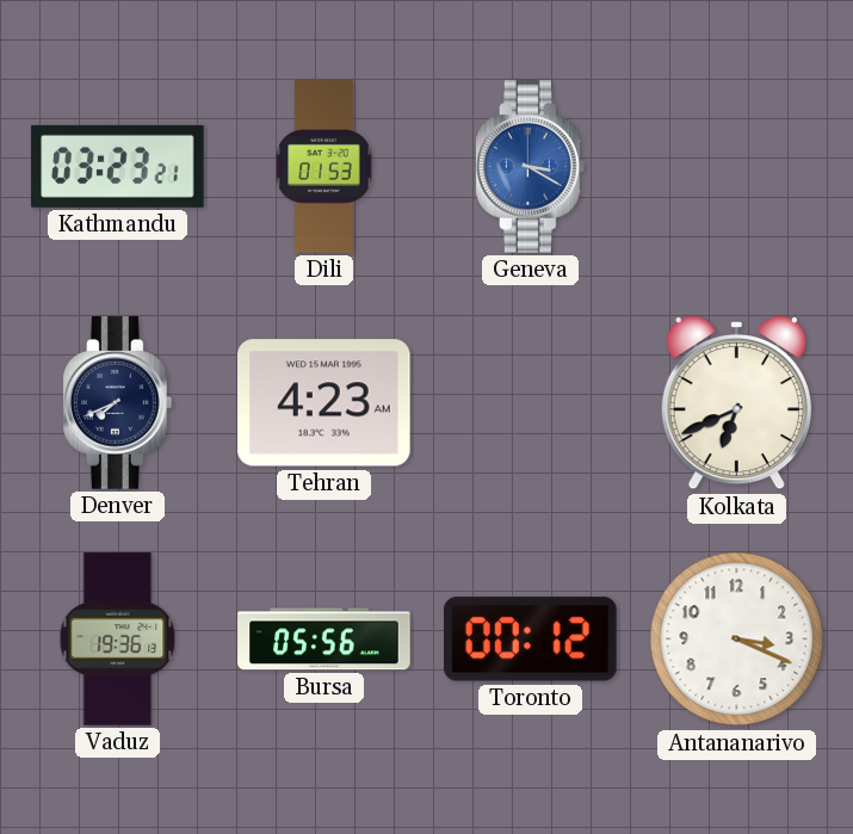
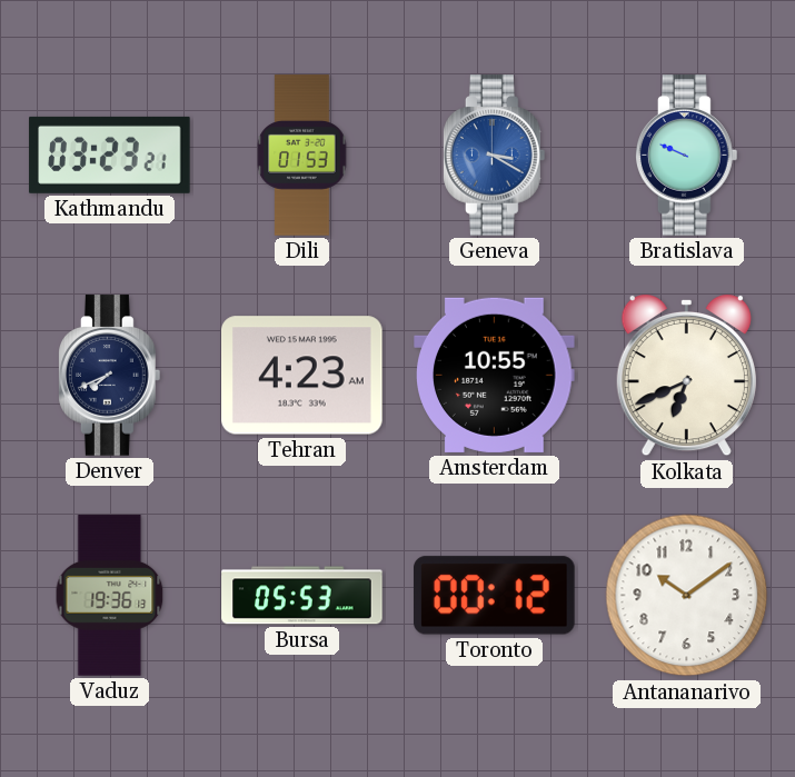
Bratislava: none -> 9:49 (687, 156)
Amsterdam: none -> 10:55 (495, 375)
Bursa: 05:56 -> 05:53 (302, 596)
Antananarivo: 3:19 -> 10:09 (687, 596)
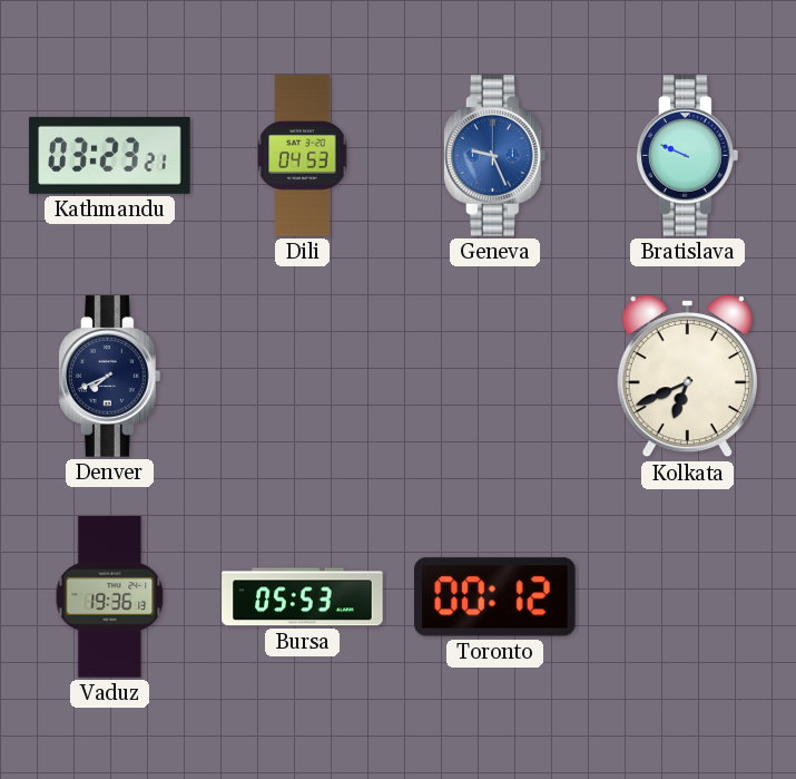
Dili: 01:53 -> 04:53 (303, 156)
Geneva: 3:20 -> 9:26 (495, 156)
Tehran: 4:23 -> none (302, 376)
Amsterdam: 10:55 -> none (495, 375)
Antananarivo: 10:09 -> none (687, 596)
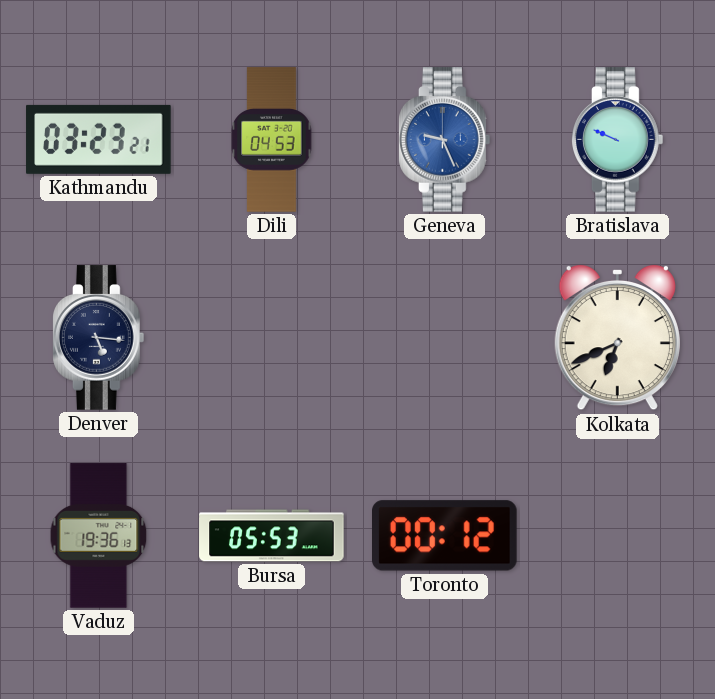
Denver: 7:41 -> 5:16 (99, 338)
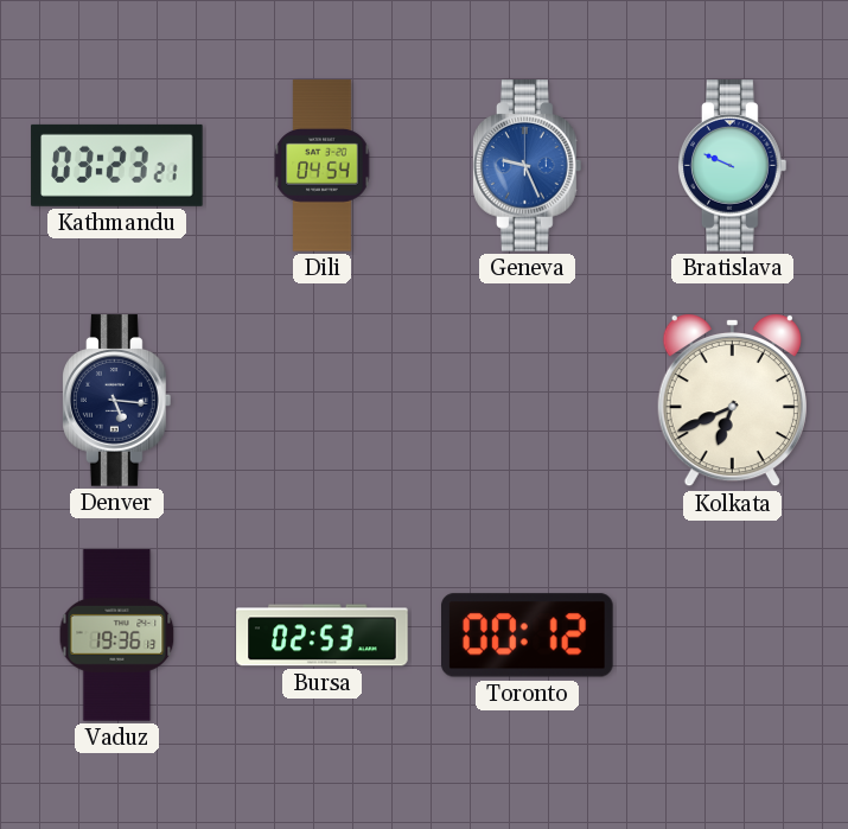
Dili: 04:53 -> 04:54 (323, 166)
Bursa: 05:53 -> 02:53 (323, 636)
